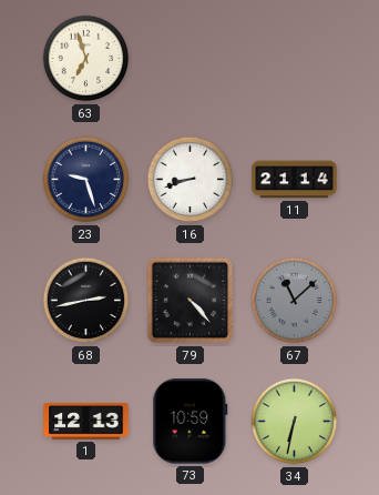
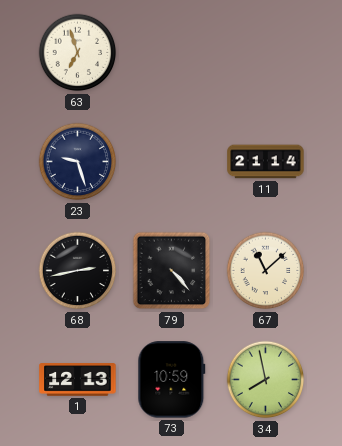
16: 8:42 -> none (191, 180)
67 dial: grey -> cream (266, 271)
34: 6:32 -> 7:58 (266, 380)
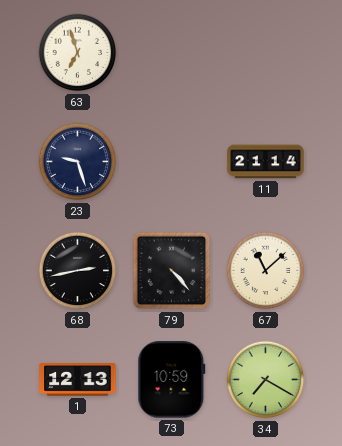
34: 7:58 -> 7:20 (266, 380)
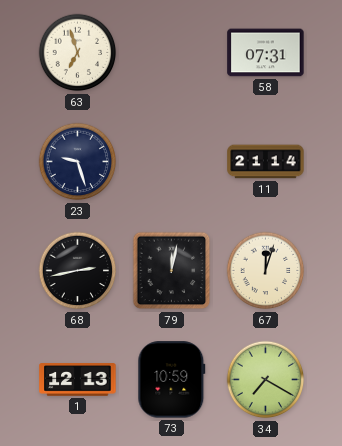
58: none -> 07:31 (266, 53)
79: 4:23 -> 12:02 (172, 271)
67: 11:08 -> 12:03 (266, 271)
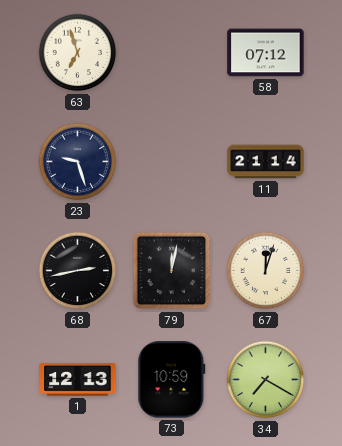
58: 07:31 -> 07:12 (266, 53)
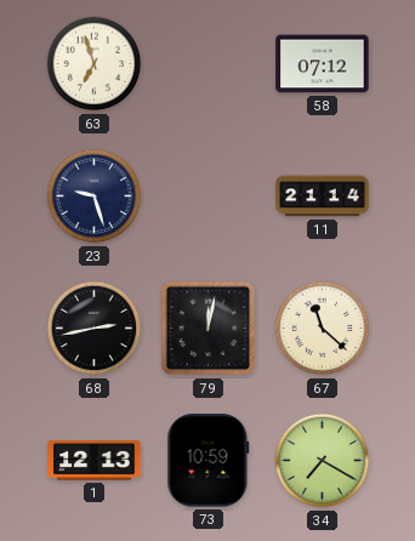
67: 12:03 -> 11:22 (323, 329)
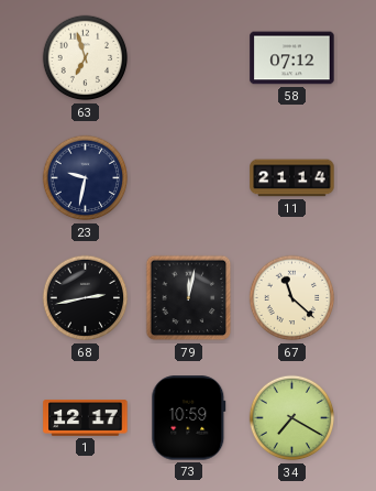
23: 9:27 -> 9:32 (86, 178)
1: 12:13 -> 12:17 (86, 418)
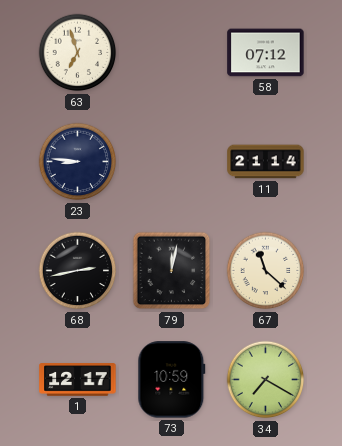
23: 9:32 -> 8:46 (78, 162)
